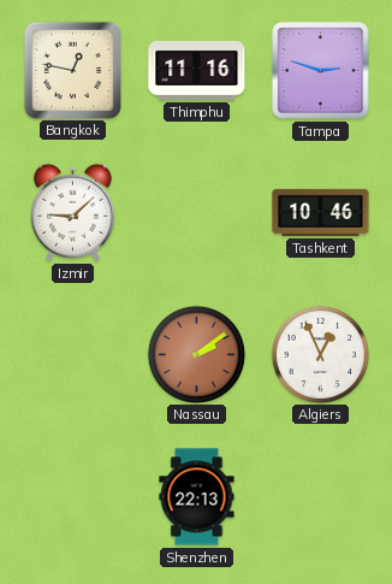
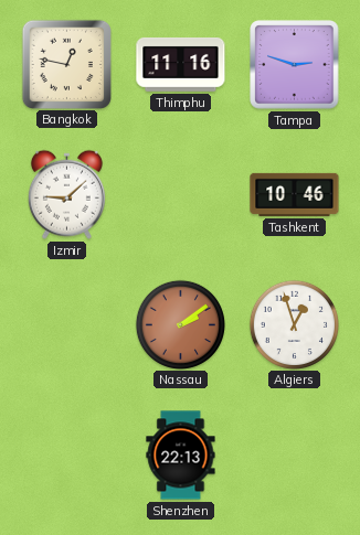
Algiers: 12:56 -> 12:57 (294, 324)
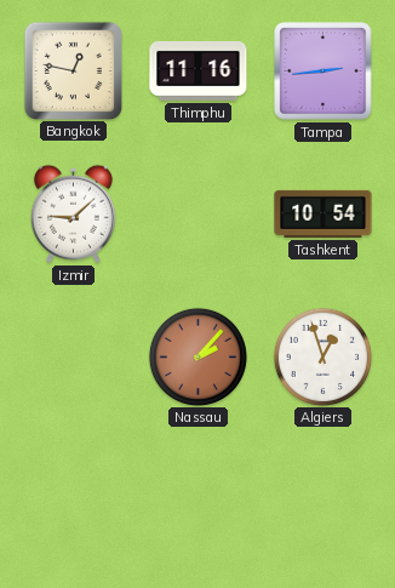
Tampa: 2:48 -> 2:44 (324, 72)
Tashkent: 10:46 -> 10:54 (324, 213)
Nassau: 2:09 -> 2:07 (198, 356)
Shenzhen: 22:13 -> none (181, 456)
